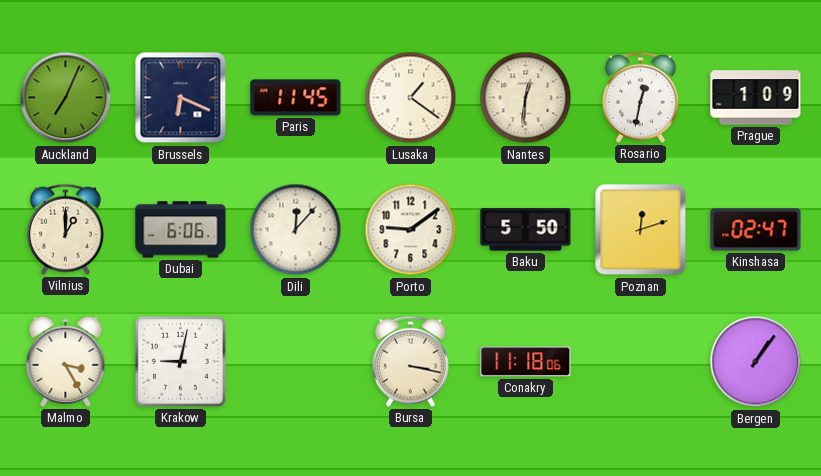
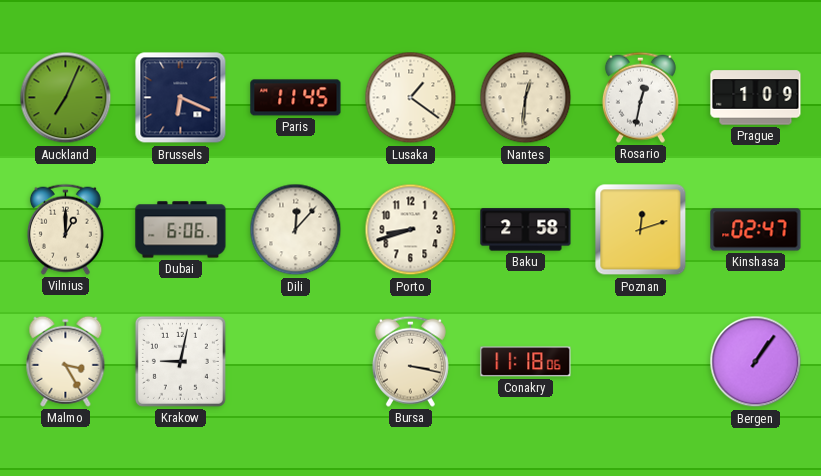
Porto: 9:09 -> 8:42 (411, 230)
Baku: 5:50 -> 2:58 (526, 230)
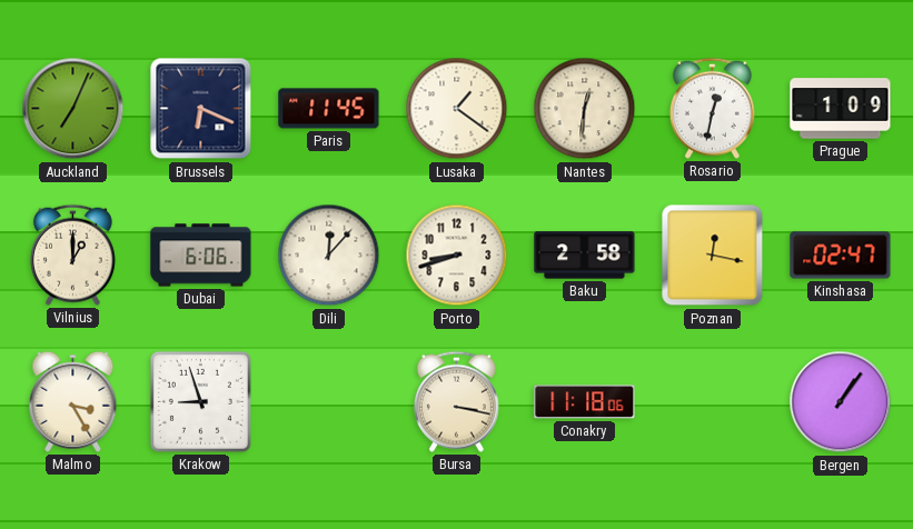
Poznan: 12:12 -> 12:17 (713, 256)
Krakow: 9:02 -> 8:57 (200, 401)
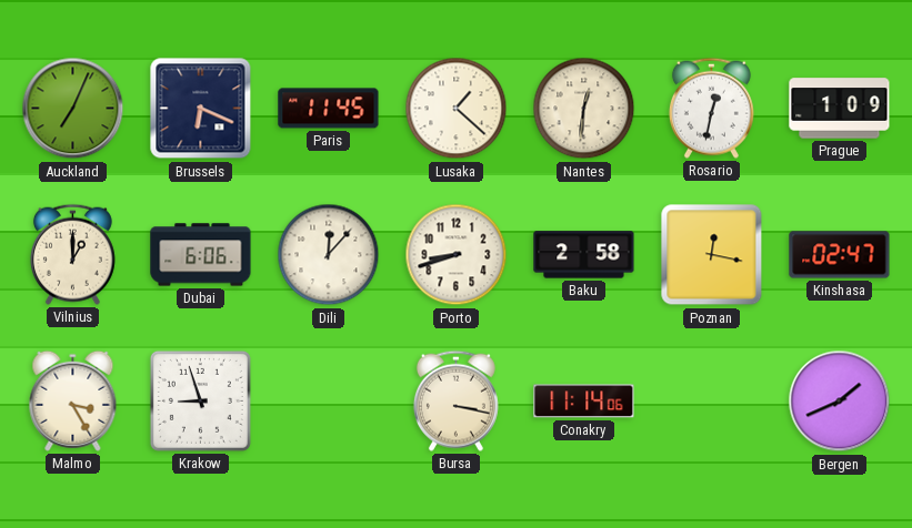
Lusaka: 1:21 -> 1:22 (457, 109)
Conakry: 11:18 -> 11:14 (584, 402)
Bergen: 1:06 -> 1:41 (840, 402)
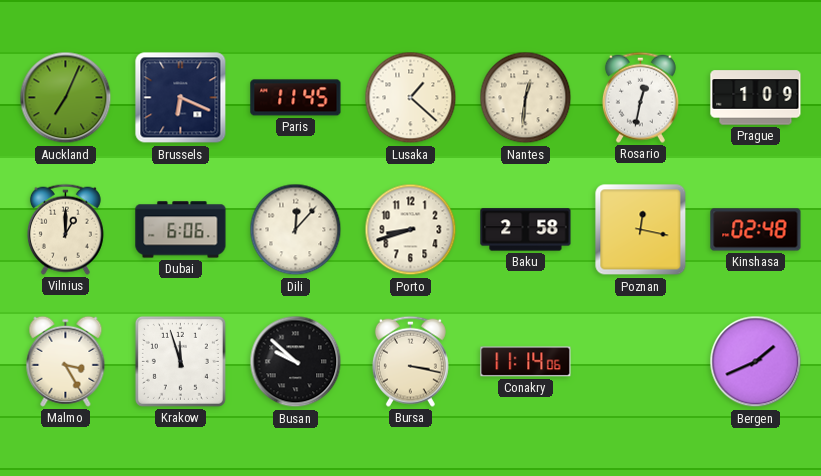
Kinshasa: 02:47 -> 02:48 (756, 230)
Krakow: 8:57 -> 11:57 (180, 361)
Busan: none -> 9:52 (296, 362)
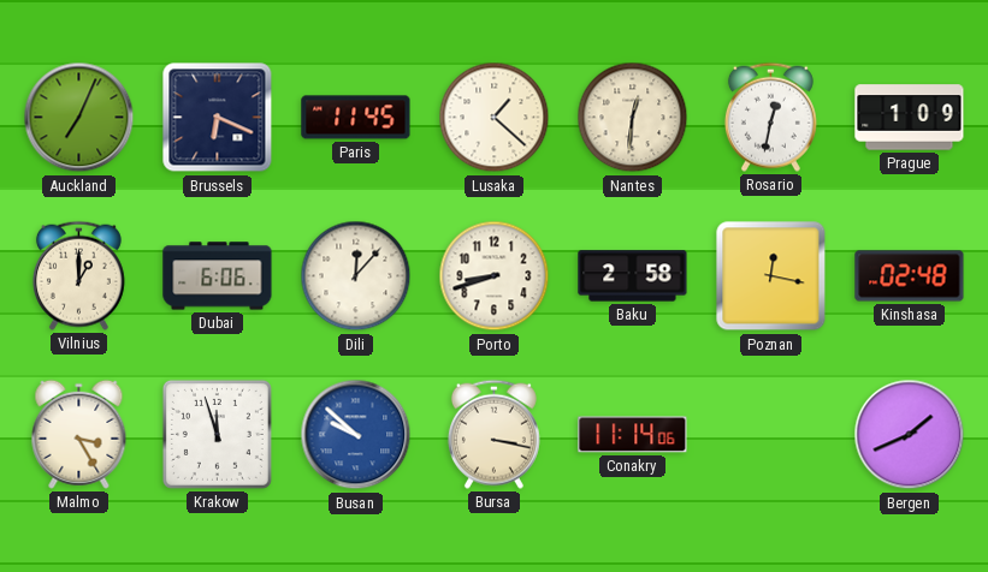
Busan dial: black -> blue (356, 435)
